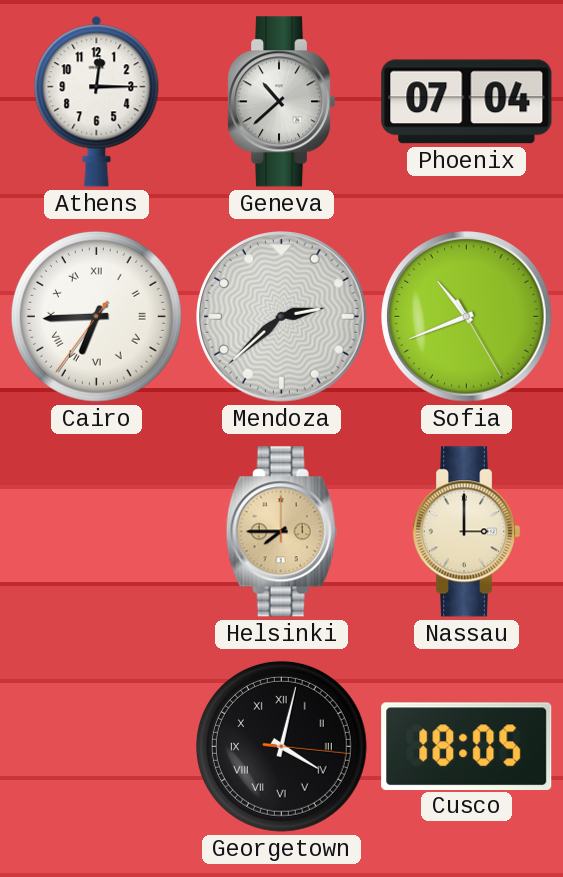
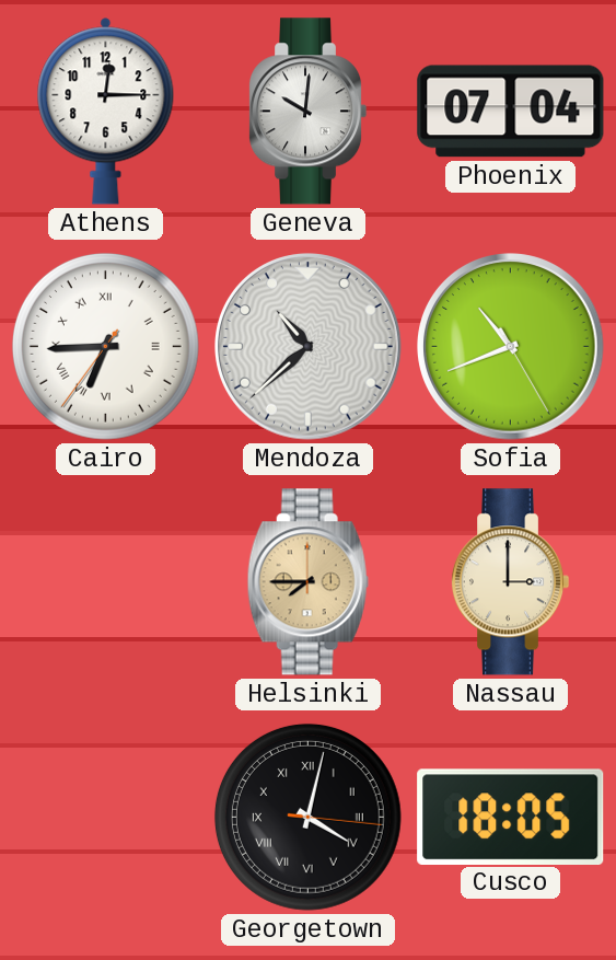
Geneva: 10:38 -> 10:01 (307, 112)
Mendoza: 2:38 -> 10:38 (309, 347)
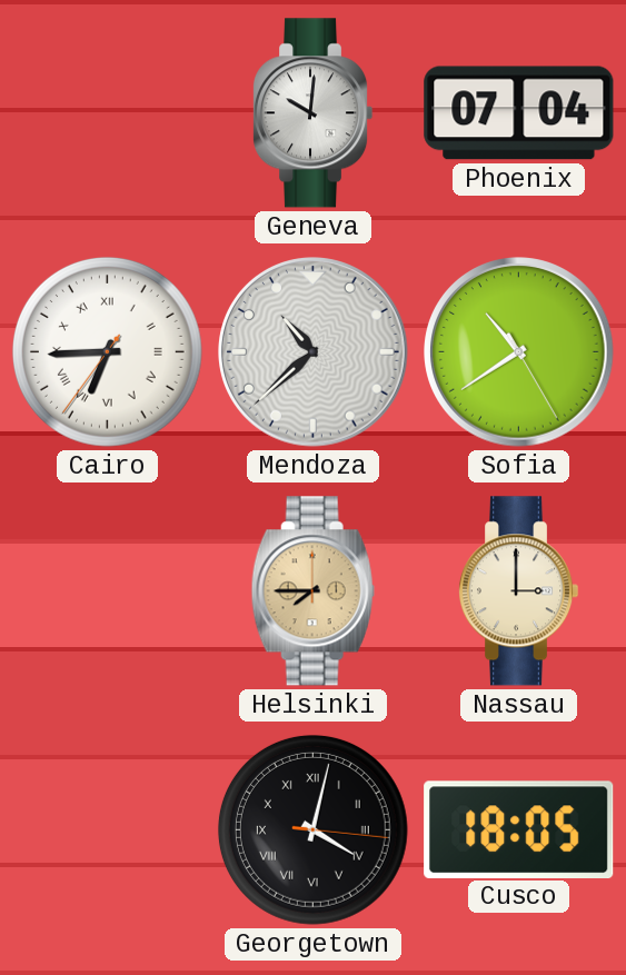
Athens: 12:15 -> none (106, 112)
Sofia: 10:41 -> 10:39 (519, 352)
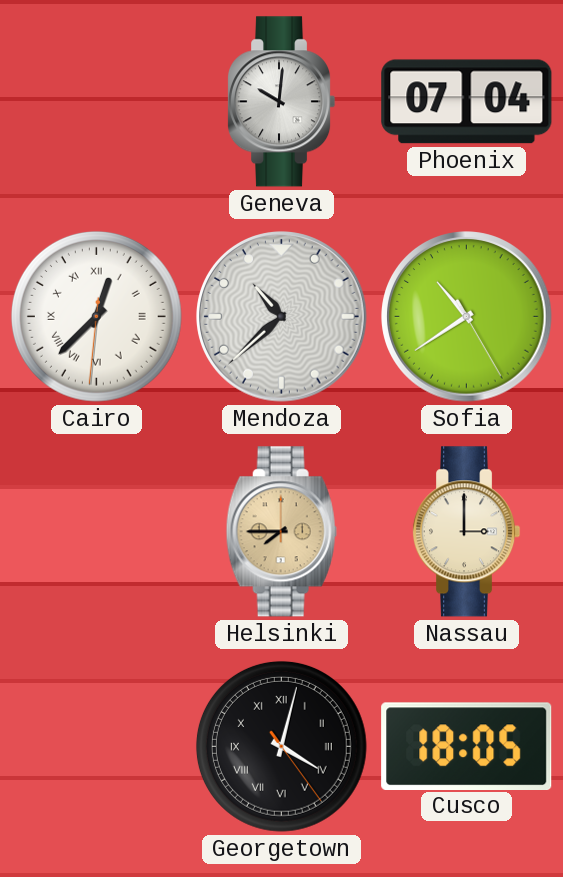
Cairo: 6:44 -> 12:37 (96, 316)
Georgetown: 4:02:16 -> 4:02:24 (281, 746)
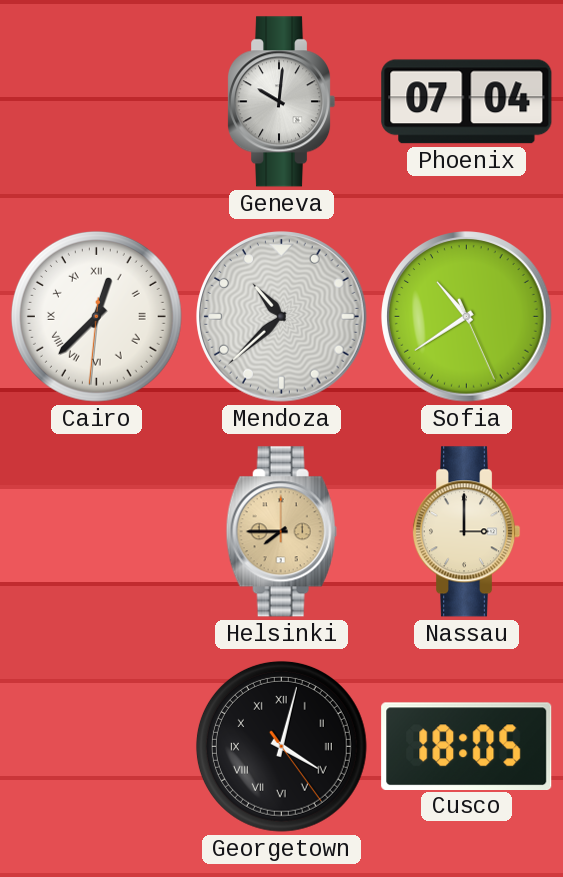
Sofia: 10:39:25 -> 10:39:26 (467, 317)
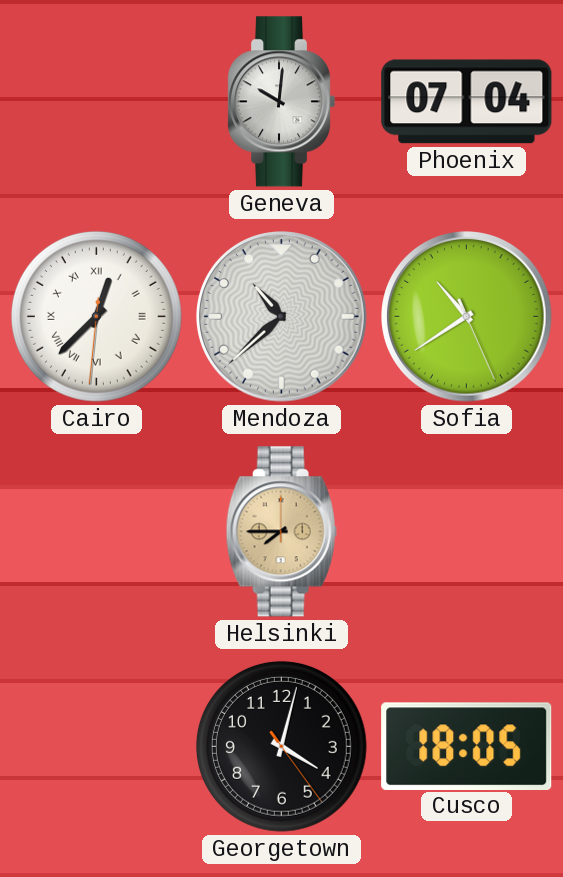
Nassau: 3:00 -> none (466, 532)
Georgetown numerals: Roman -> Arabic (281, 746)
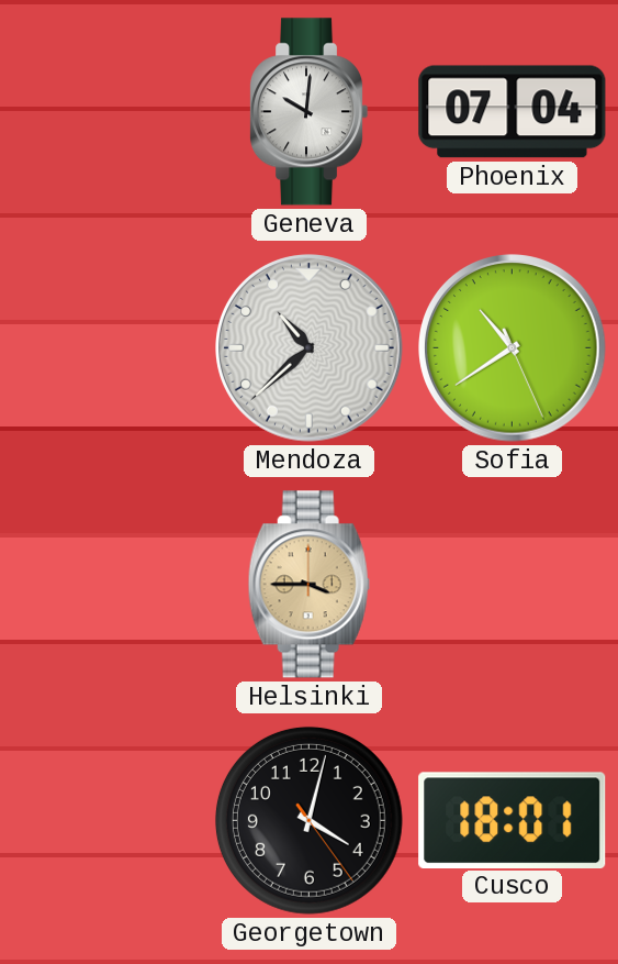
Cairo: 12:37 -> none (96, 316)
Helsinki: 7:45 -> 3:45 (308, 585)
Cusco: 18:05 -> 18:01 (513, 820)
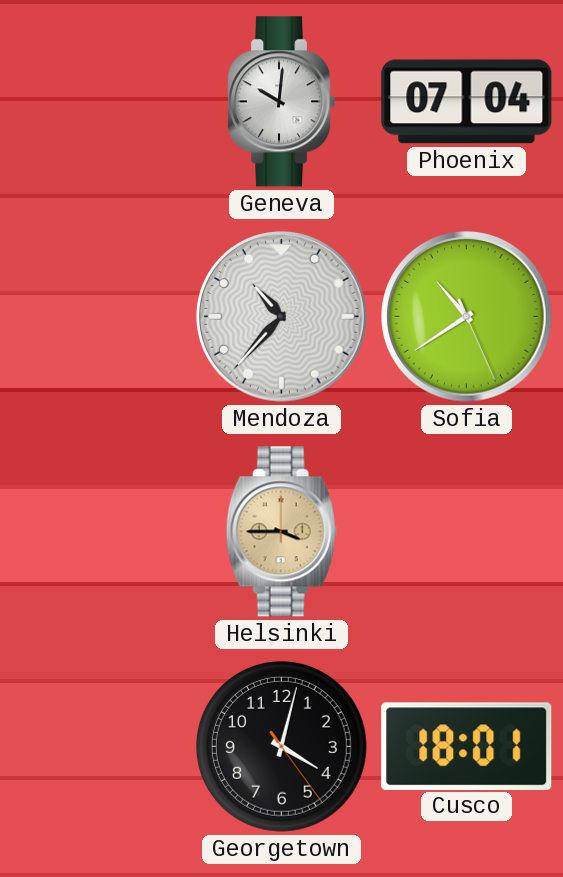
Mendoza: 10:38 -> 10:37 (282, 317)
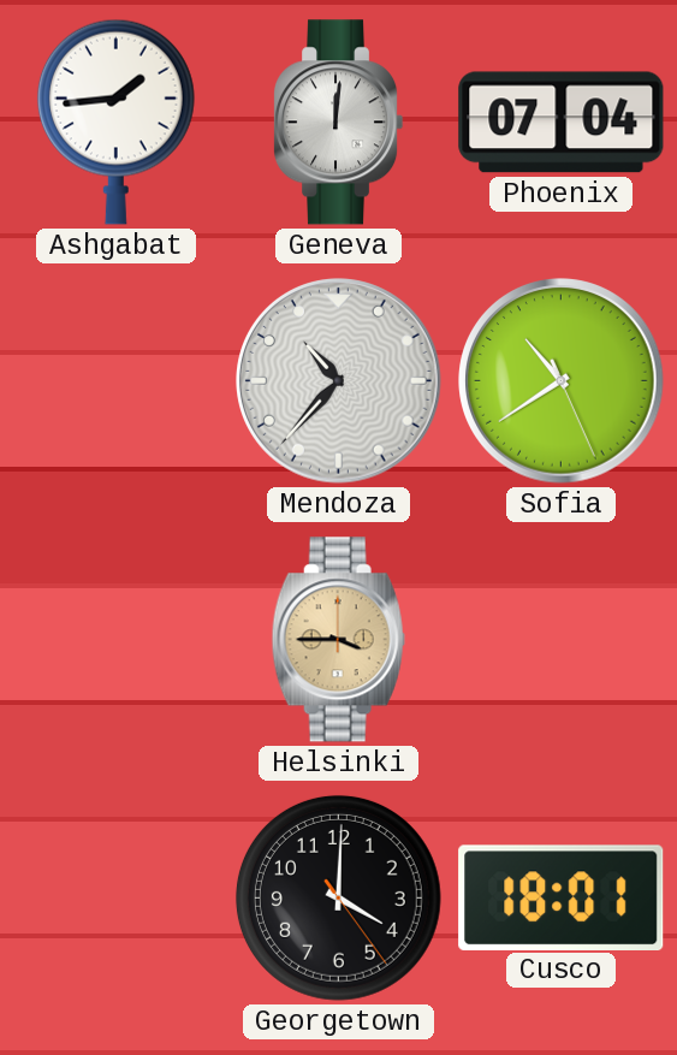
Ashgabat: none -> 1:44 (115, 121)
Geneva: 10:01 -> 12:01 (338, 123)
Georgetown: 4:02 -> 4:00 (338, 897)
